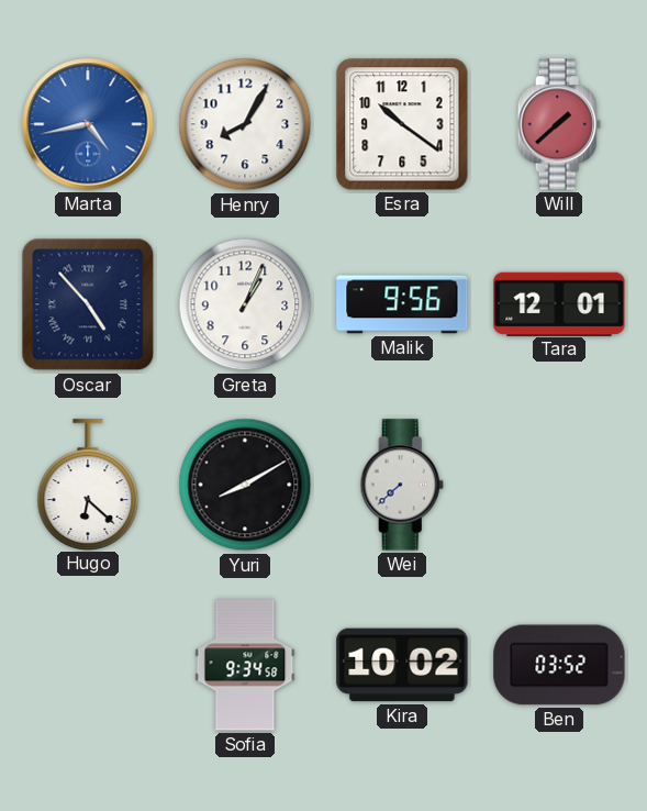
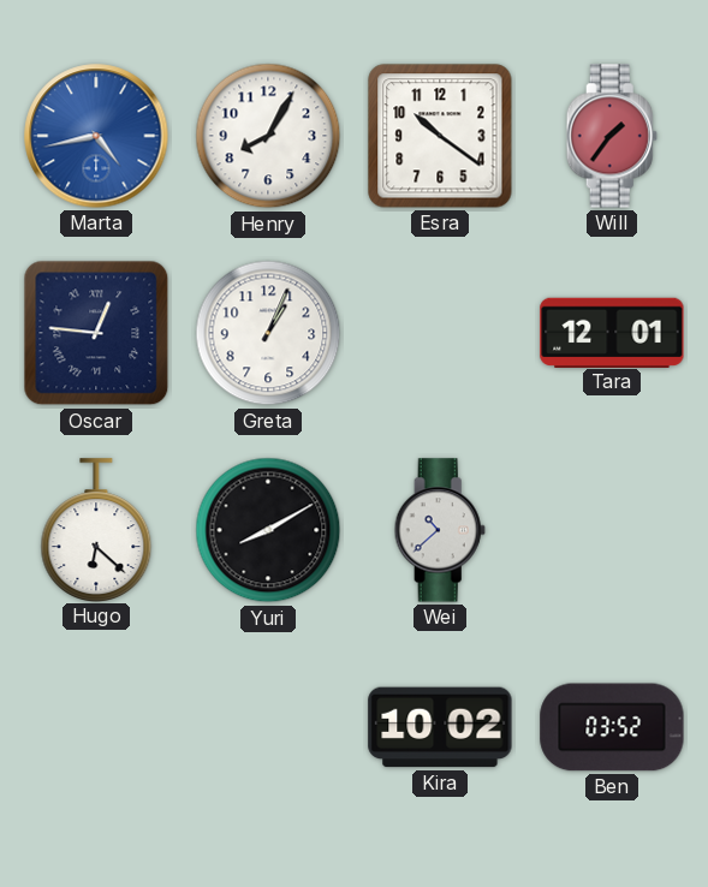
Will: 1:38 -> 1:36 (612, 136)
Oscar: 4:53 -> 12:46 (96, 333)
Malik: 9:56 -> none (402, 304)
Wei: 7:38 -> 10:38 (440, 530)
Sofia: 9:34 -> none (245, 665)
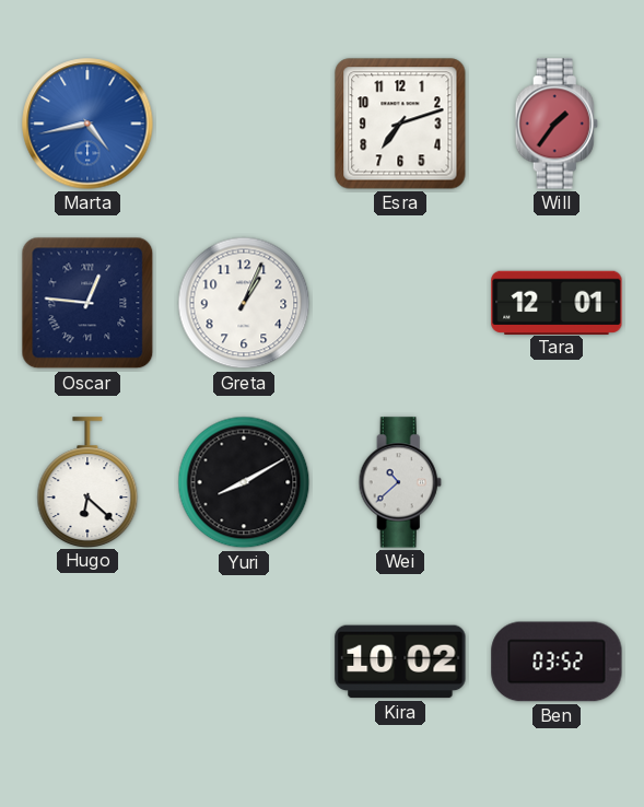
Henry: 8:05 -> none (268, 136)
Esra: 10:21 -> 7:12 (400, 124)
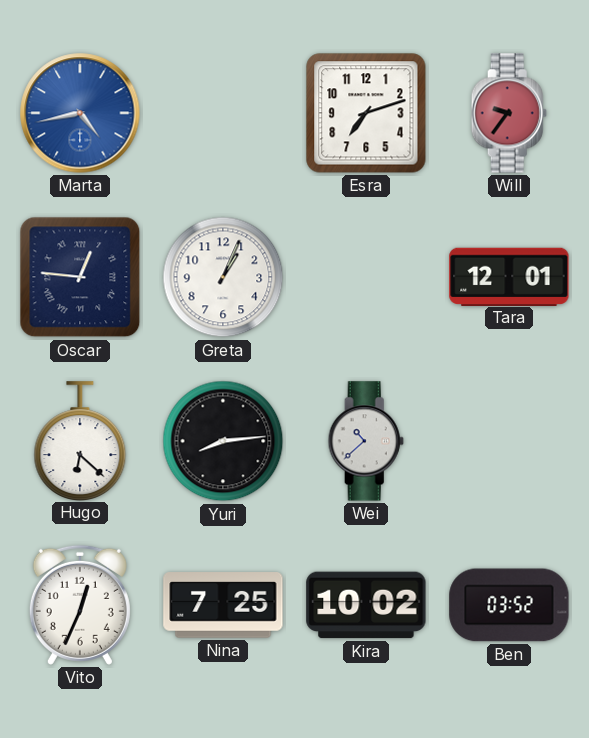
Will: 1:36 -> 9:36 (509, 113)
Yuri: 8:10 -> 8:14 (223, 441)
Vito: none -> 12:34 (80, 605)
Nina: none -> 7:25 (223, 605)
